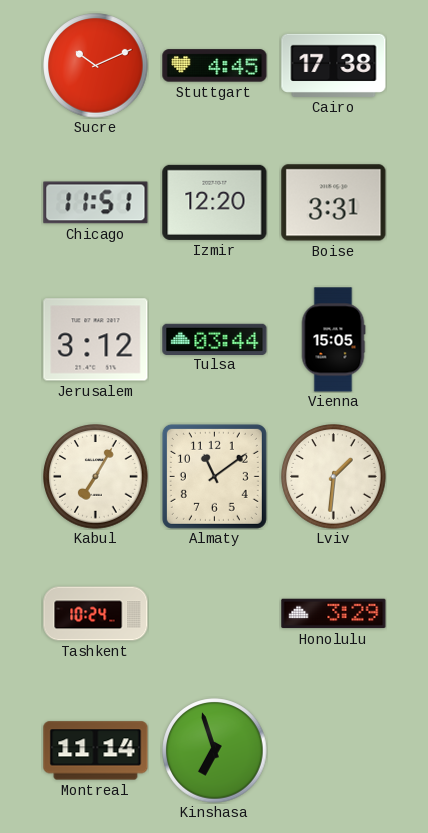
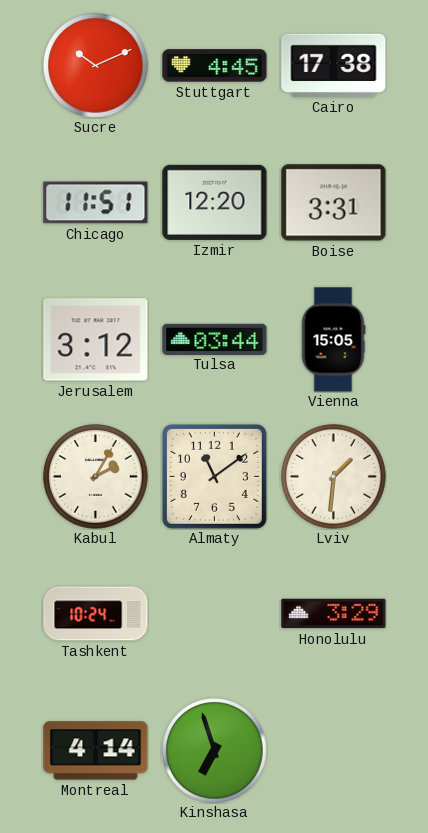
Kabul: 7:05 -> 2:05 (96, 477)
Montreal: 11:14 -> 4:14 (96, 751)
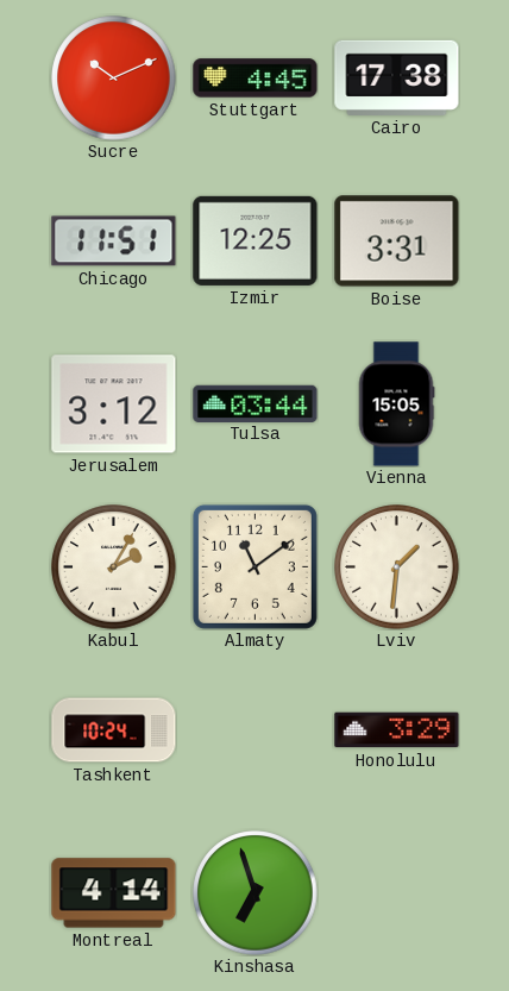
Izmir: 12:20 -> 12:25 (256, 240)
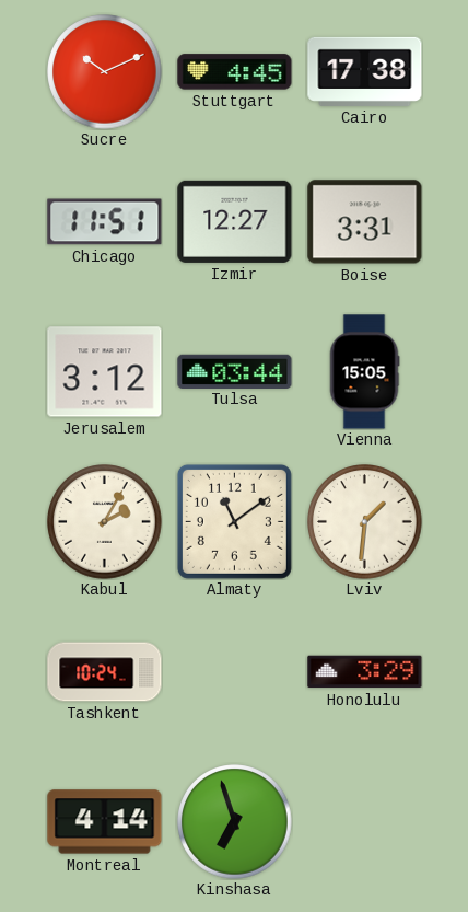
Izmir: 12:25 -> 12:27 (235, 221)
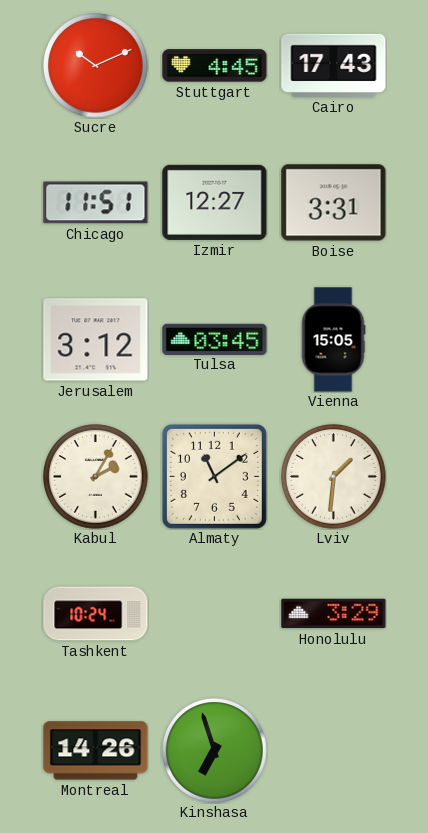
Cairo: 17:38 -> 17:43 (334, 65)
Tulsa: 03:44 -> 03:45 (215, 339)
Montreal: 4:14 -> 14:26 (96, 751)
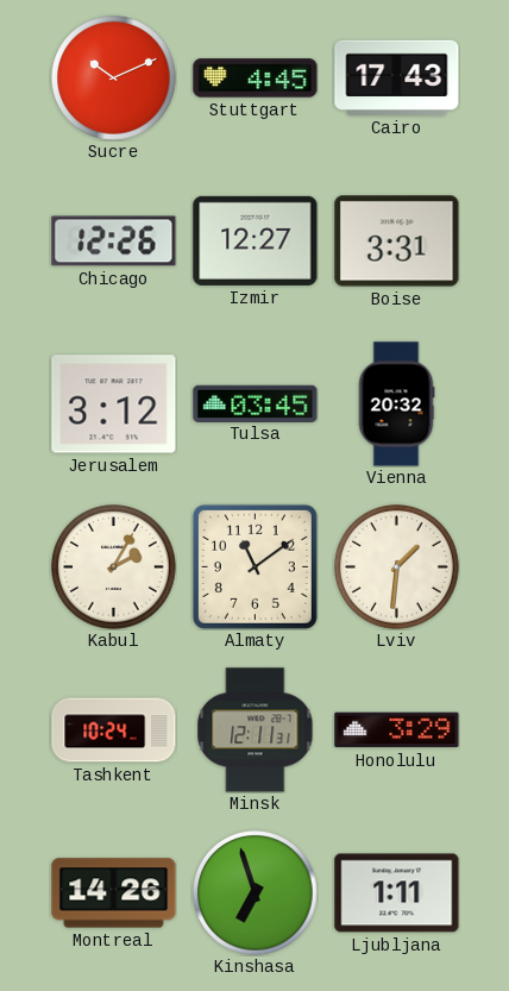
Chicago: 11:51 -> 12:26 (114, 242)
Vienna: 15:05 -> 20:32 (396, 404)
Minsk: none -> 12:11 (256, 730)
Ljubljana: none -> 1:11 (397, 893)
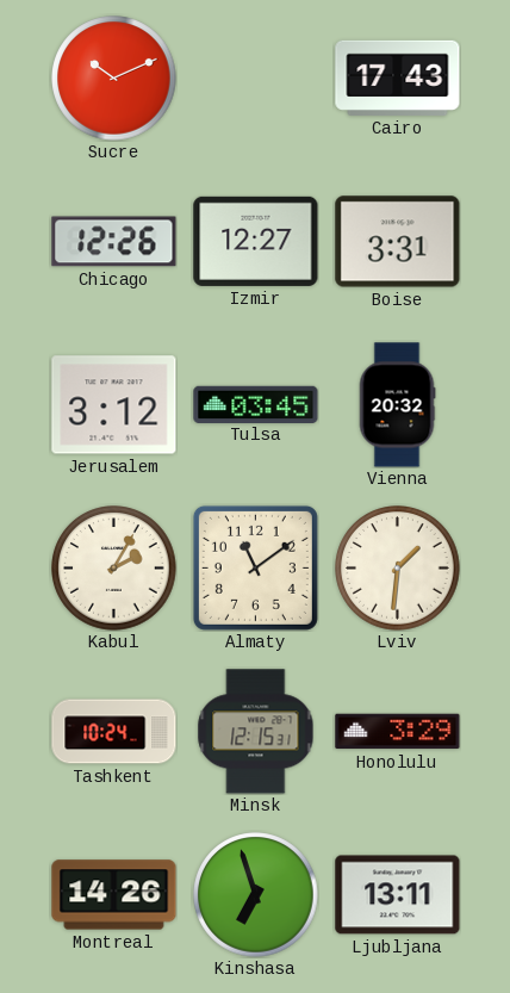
Stuttgart: 4:45 -> none (256, 79)
Minsk: 12:11 -> 12:15 (256, 732)
Ljubljana: 1:11 -> 13:11 (398, 895)
